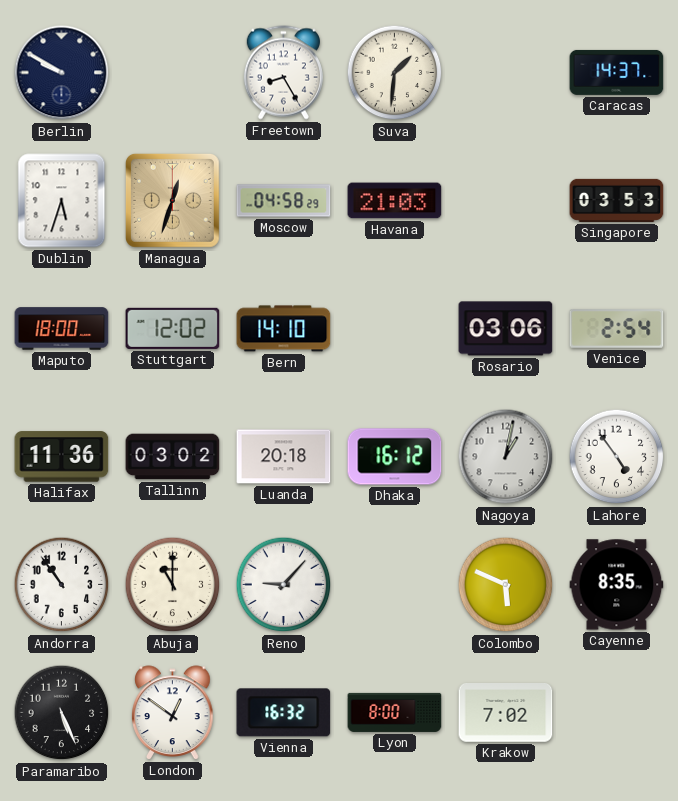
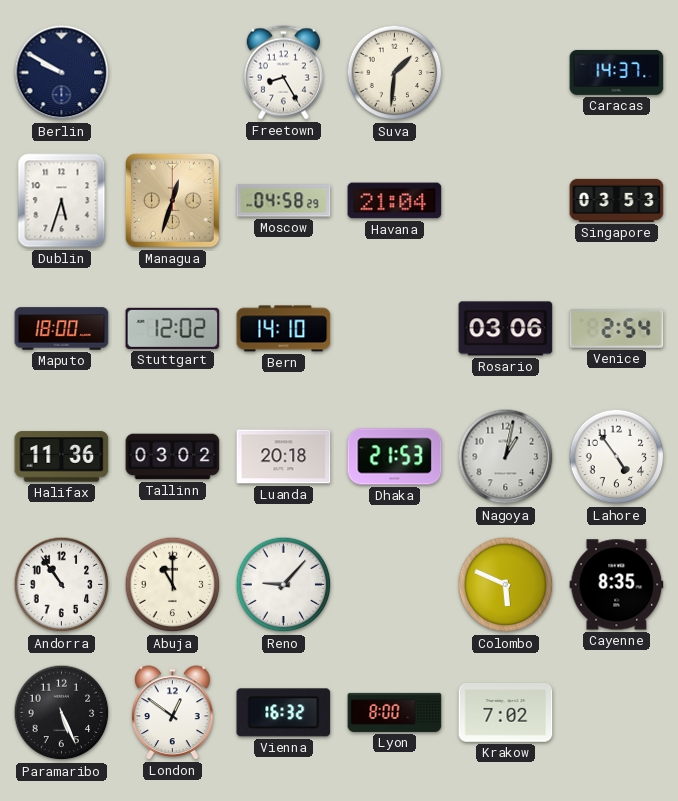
Havana: 21:03 -> 21:04 (395, 201)
Dhaka: 16:12 -> 21:53 (395, 457)
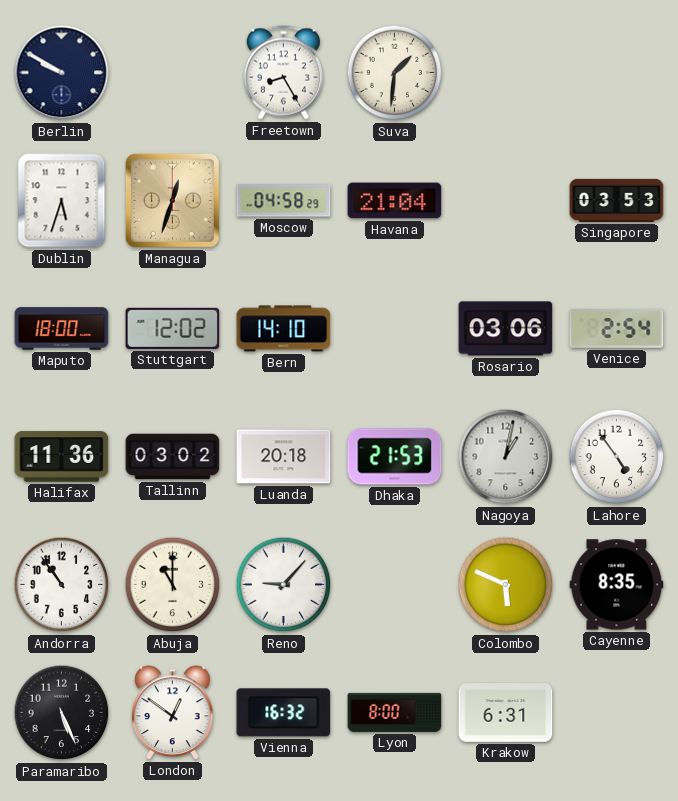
Caracas: 14:37 -> none (617, 72)
Krakow: 7:02 -> 6:31 (506, 713)
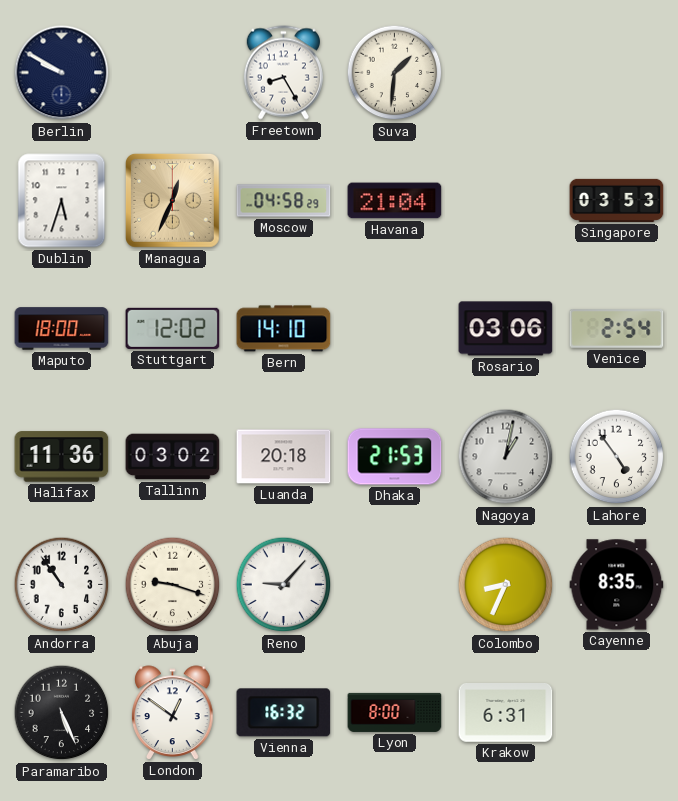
Managua: 12:33 -> 12:34 (172, 200)
Abuja: 11:00 -> 9:18 (173, 585)
Colombo: 5:49 -> 8:34 (506, 585)
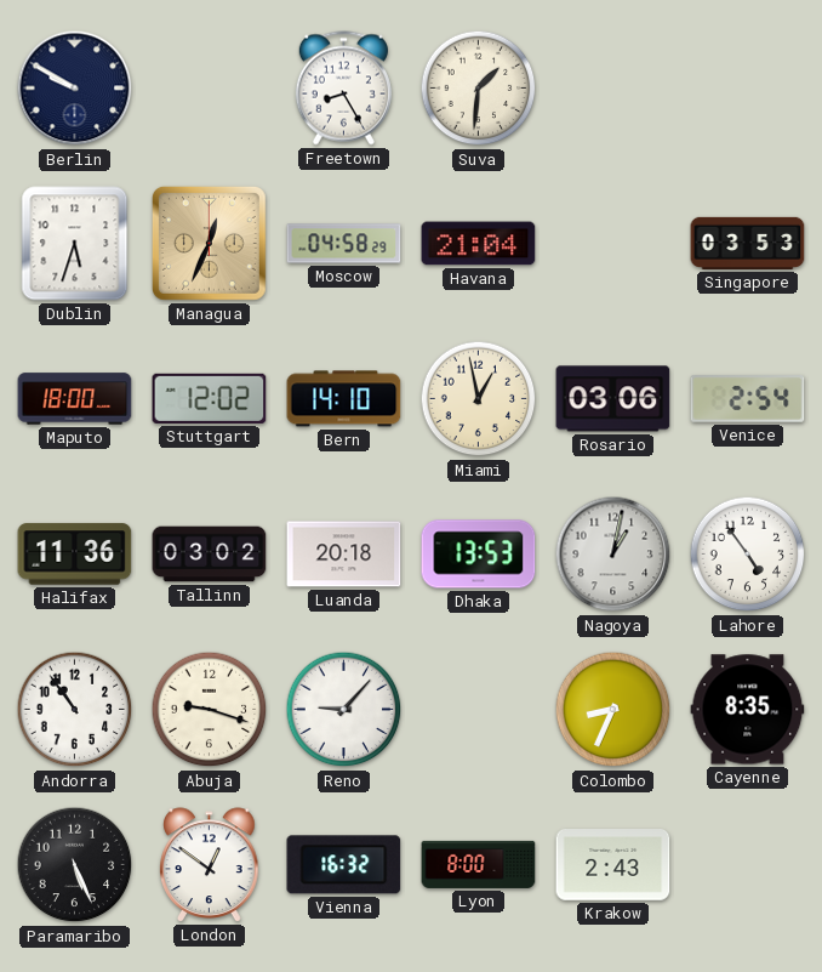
Miami: none -> 12:58 (479, 399)
Dhaka: 21:53 -> 13:53 (479, 555)
Krakow: 6:31 -> 2:43 (613, 865)
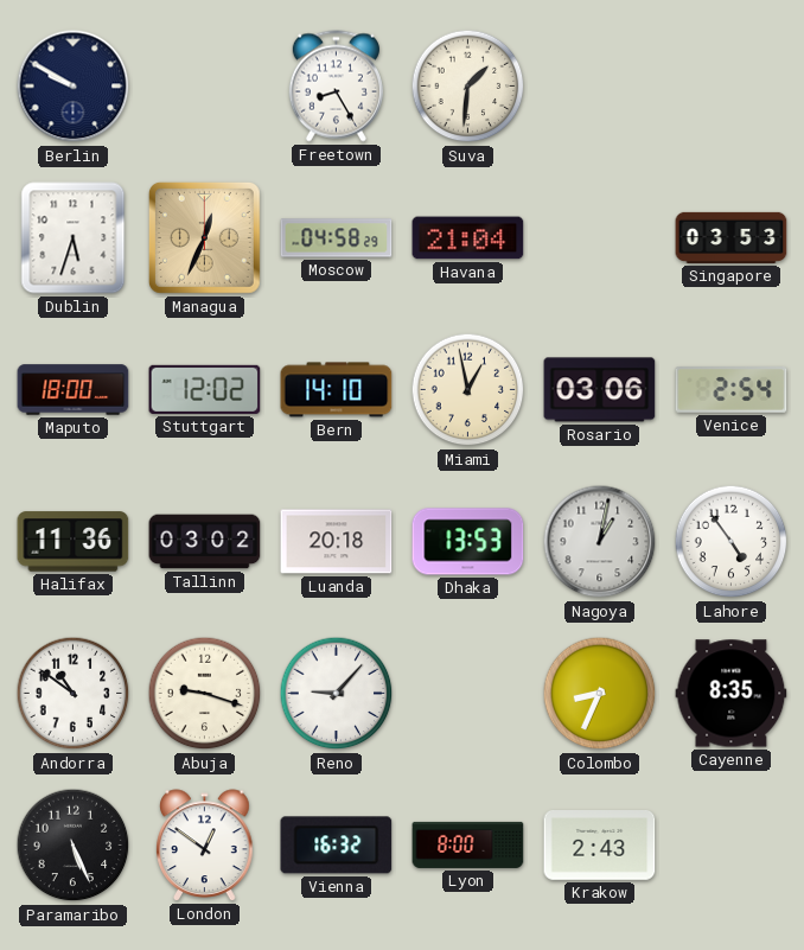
Andorra: 10:54 -> 10:51 (74, 694)
